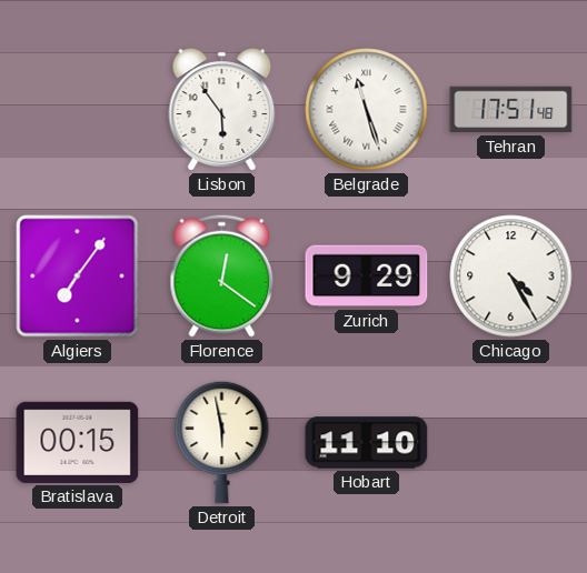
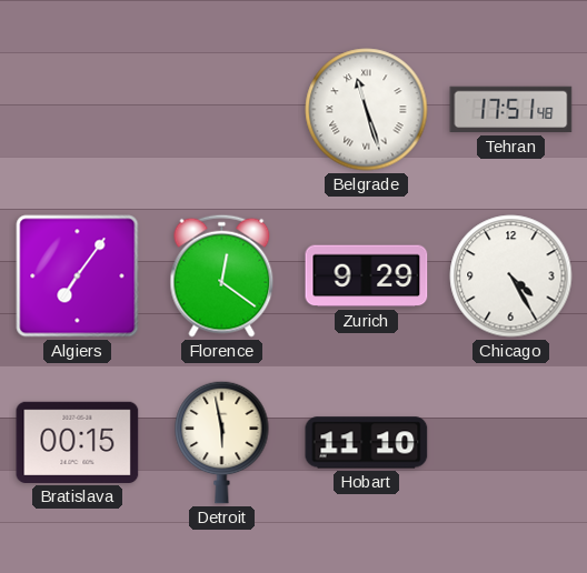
Lisbon: 5:54 -> none (222, 110)
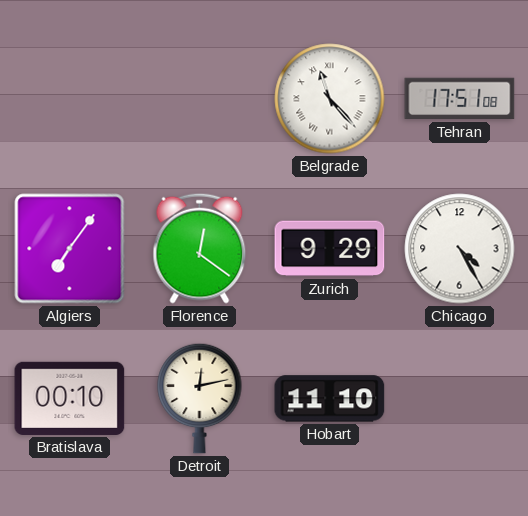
Belgrade: 11:27 -> 11:23 (330, 99)
Tehran: 17:51:48 -> 17:51:08 (460, 99)
Bratislava: 00:15 -> 00:10 (70, 398)
Detroit: 5:58 -> 12:13 (200, 398)
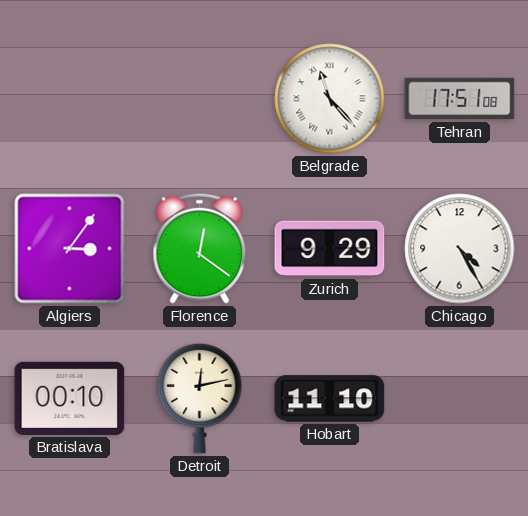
Algiers: 7:06 -> 3:06 (70, 249)
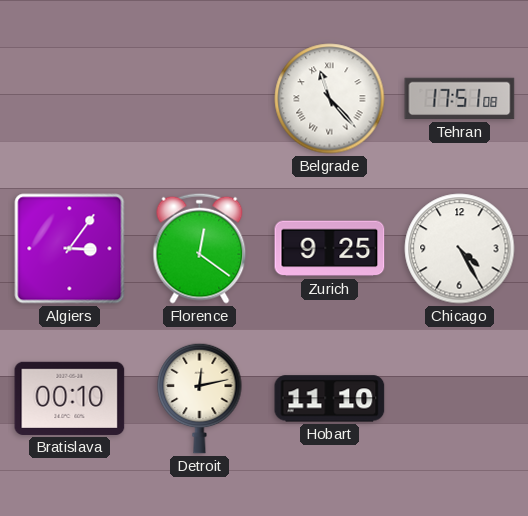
Zurich: 9:29 -> 9:25 (330, 249)
